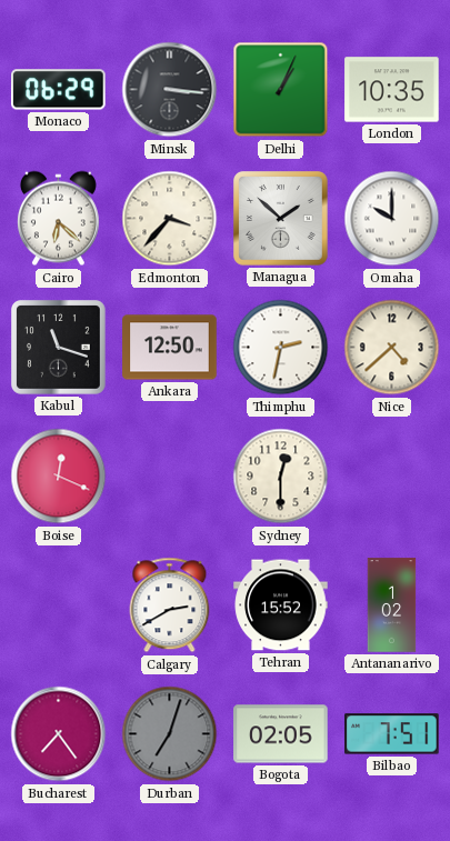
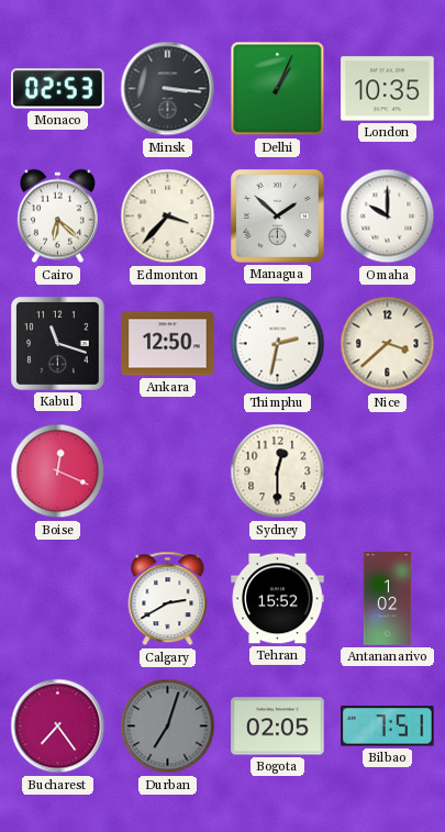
Monaco: 06:29 -> 02:53 (58, 89)
Nice: 4:38 -> 3:38 (388, 344)
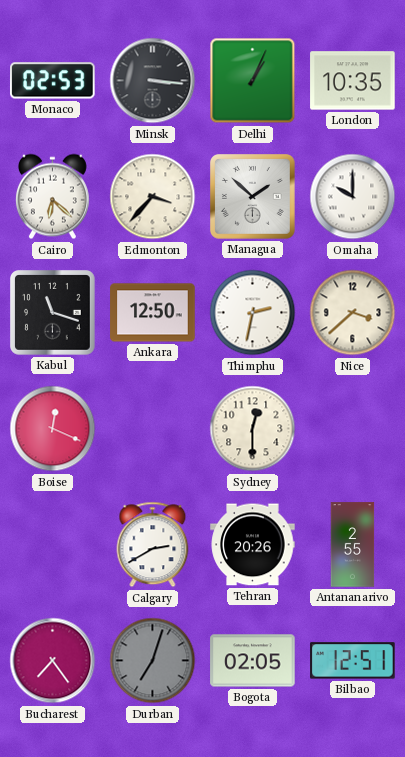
Tehran: 15:52 -> 20:26 (253, 545)
Antananarivo: 1:02 -> 2:55 (353, 545)
Bilbao: 7:51 -> 12:51 (353, 661)
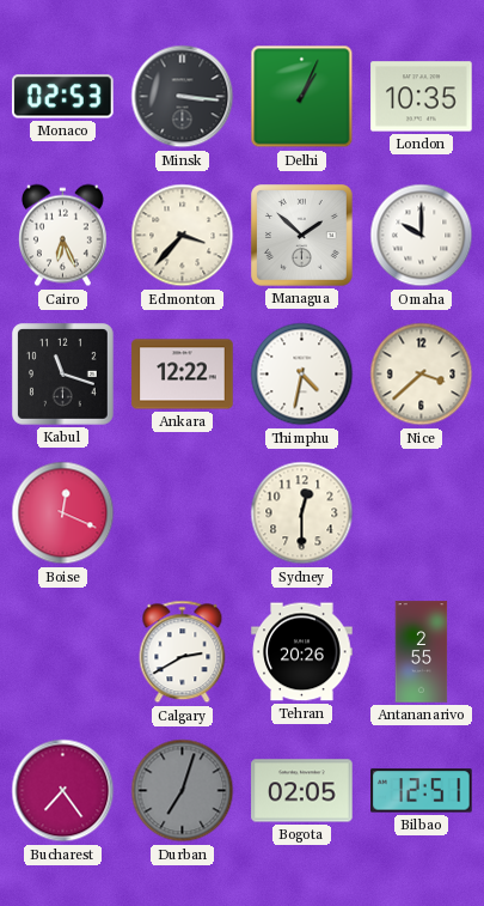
Cairo: 6:22 -> 6:26 (62, 236)
Ankara: 12:50 -> 12:22 (183, 375)
Thimphu: 2:32 -> 4:32 (302, 375)
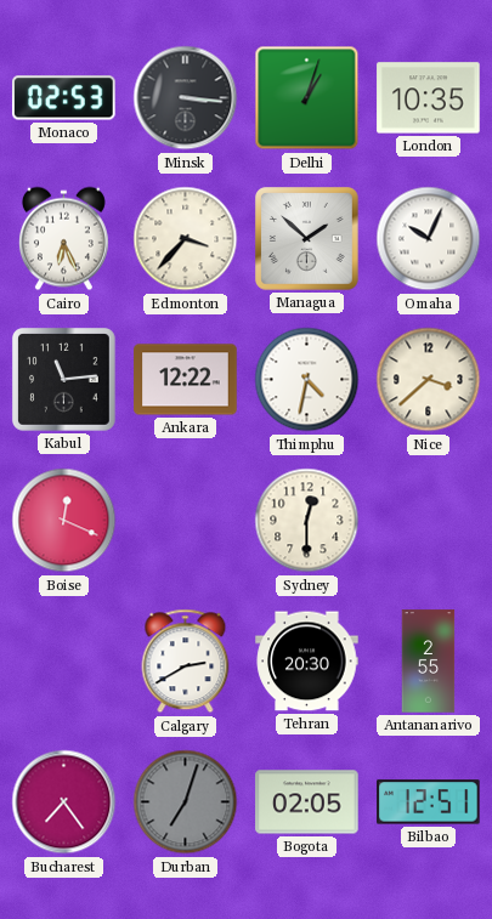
Delhi: 1:04 -> 1:03 (307, 98)
Omaha: 10:00 -> 10:04 (429, 239)
Kabul: 11:18 -> 11:14 (64, 380)
Tehran: 20:26 -> 20:30 (307, 662)
